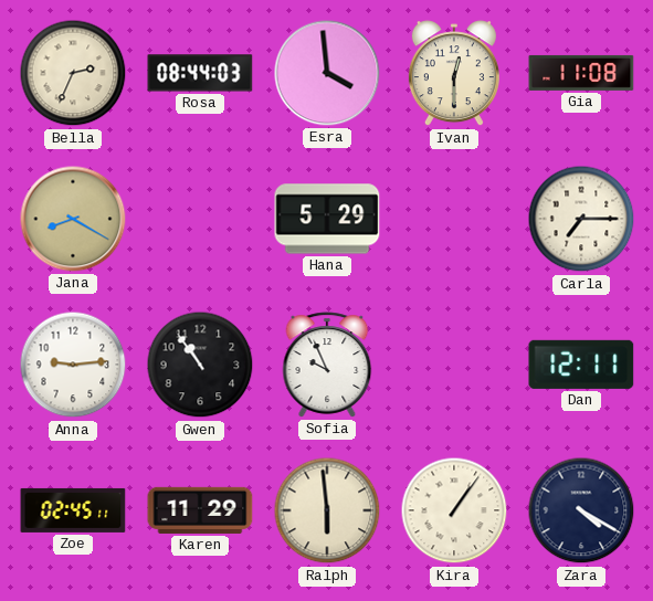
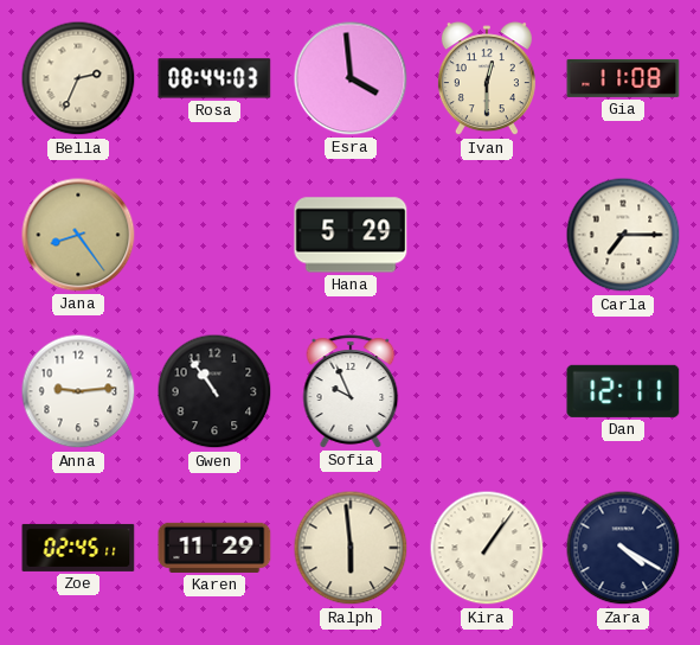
Jana: 8:20 -> 8:24 (78, 235)
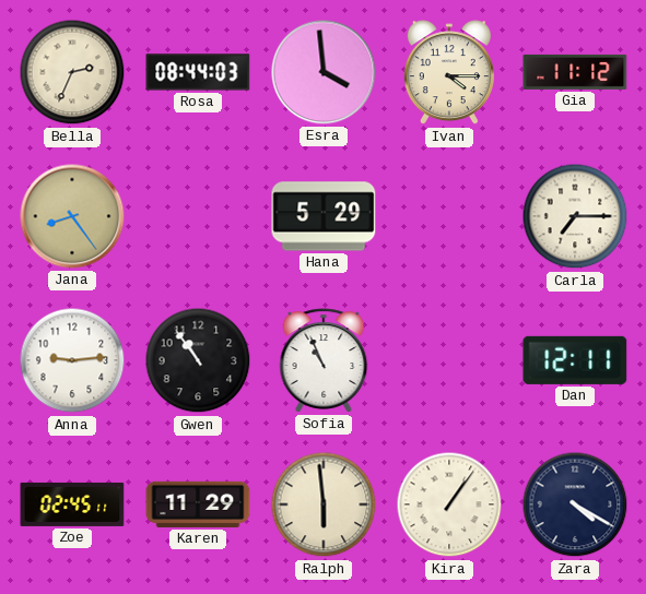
Ivan: 12:30 -> 4:15 (449, 73)
Gia: 11:08 -> 11:12 (575, 72)
Sofia: 9:56 -> 10:56 (324, 360)
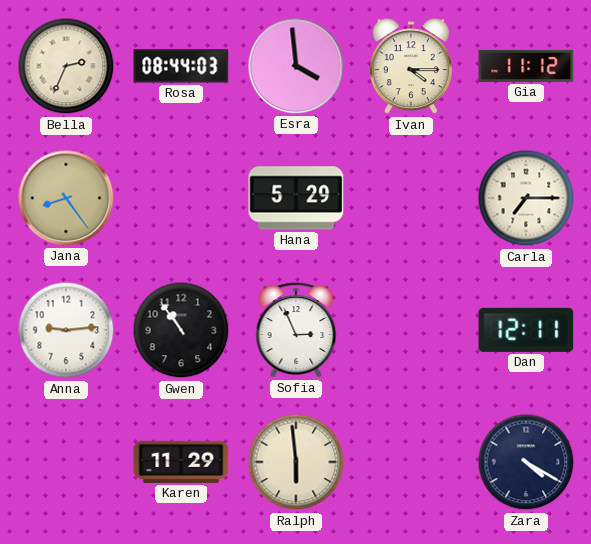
Sofia: 10:56 -> 2:56 (296, 330)
Zoe: 02:45 -> none (72, 504)
Kira: 1:06 -> none (449, 504)
